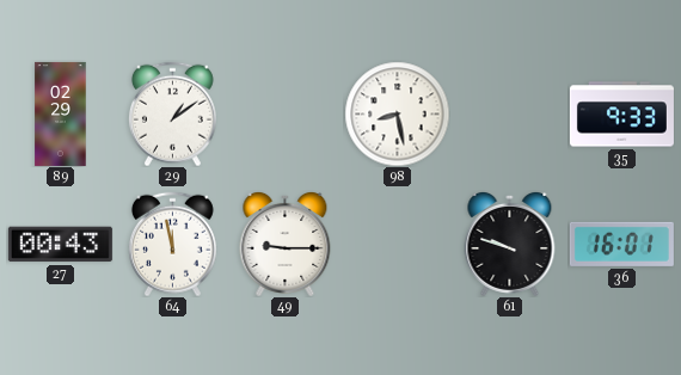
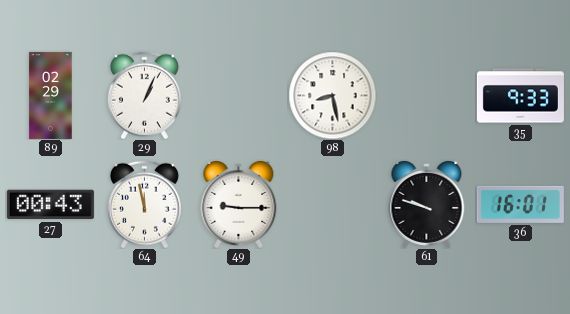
29: 1:09 -> 1:04 (144, 95)
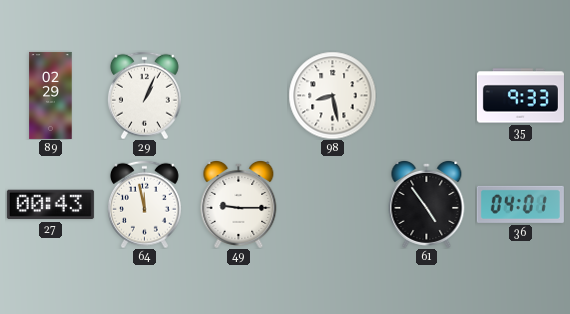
61: 9:48 -> 4:54 (427, 204)
36: 16:01 -> 04:01 (520, 204)
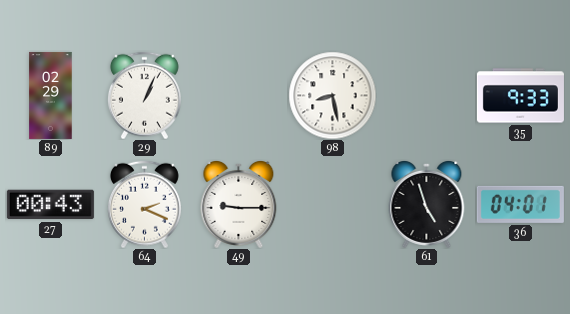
64: 11:58 -> 2:19 (144, 204)
61: 4:54 -> 4:57 (427, 204)
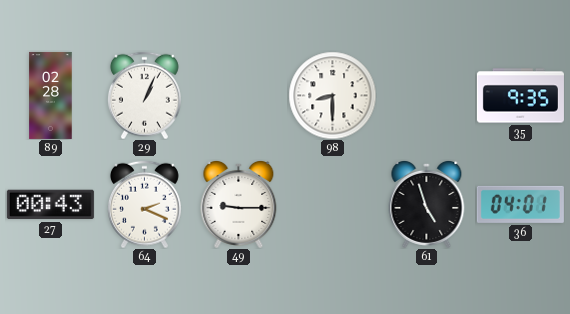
89: 02:29 -> 02:28 (51, 95)
98: 8:28 -> 8:30 (332, 95)
35: 9:33 -> 9:35 (520, 96)
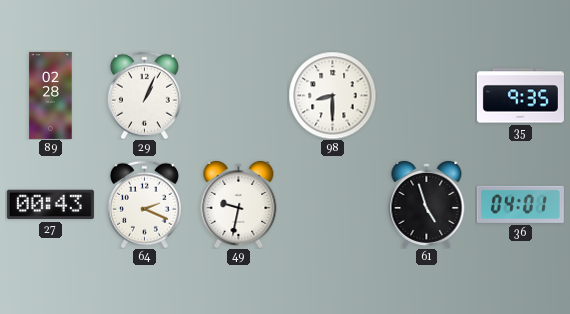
49: 9:15 -> 9:32 (239, 204)
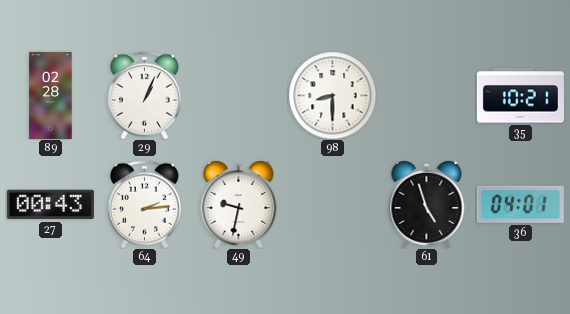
35: 9:35 -> 10:21 (520, 96)
64: 2:19 -> 2:14 (144, 204)
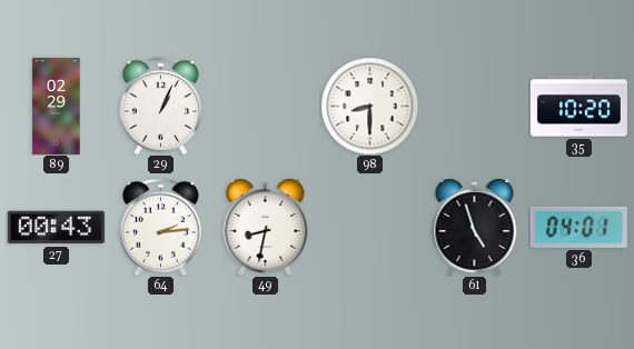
89: 02:28 -> 02:29 (57, 106)
35: 10:21 -> 10:20 (578, 107)
49: 9:32 -> 8:32 (266, 227)
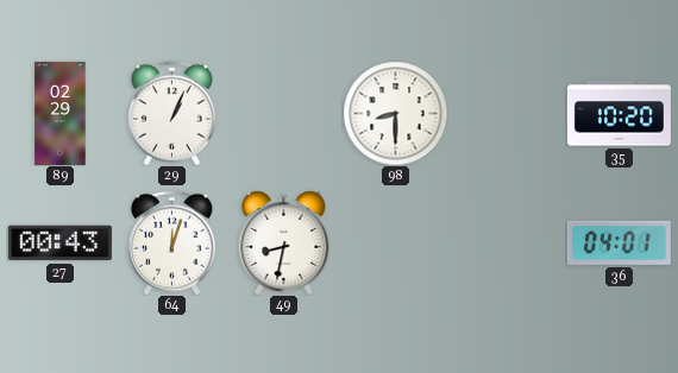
64: 2:14 -> 12:03 (171, 242)
61: 4:57 -> none (475, 227)
